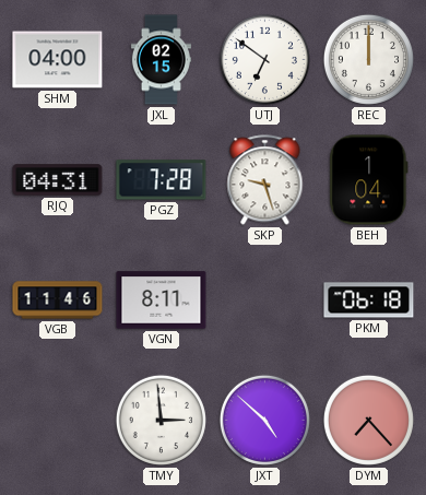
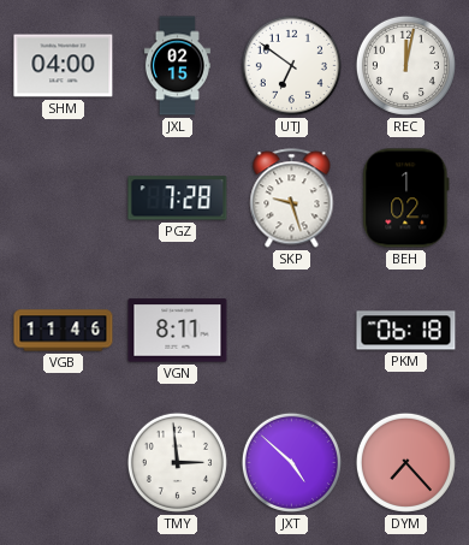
REC: 12:00 -> 12:02 (405, 65)
RJQ: 04:31 -> none (58, 180)
BEH: 1:04 -> 1:02 (406, 199)
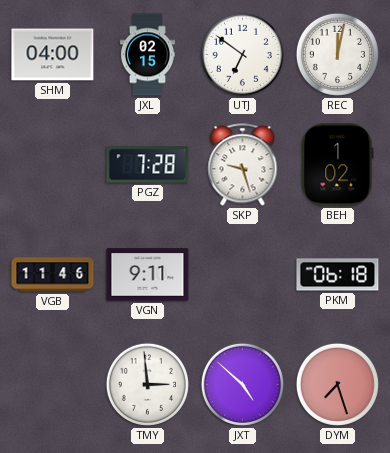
VGN: 8:11 -> 9:11 (148, 275)
DYM: 7:23 -> 7:27 (337, 384)
